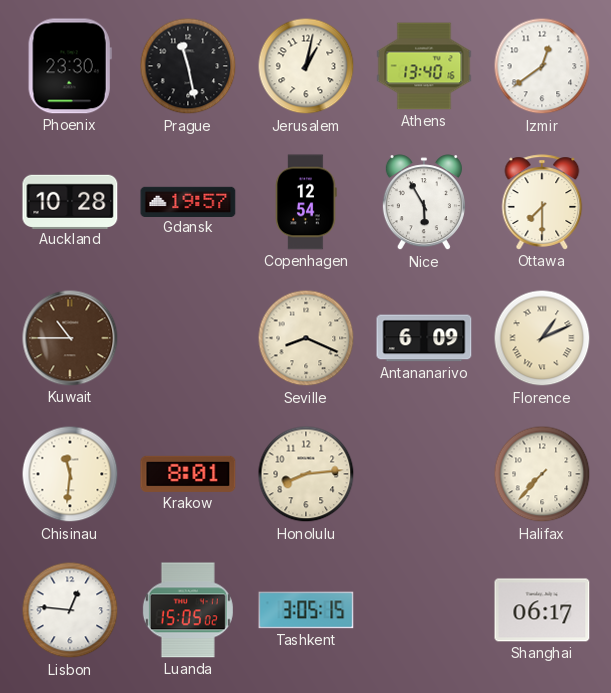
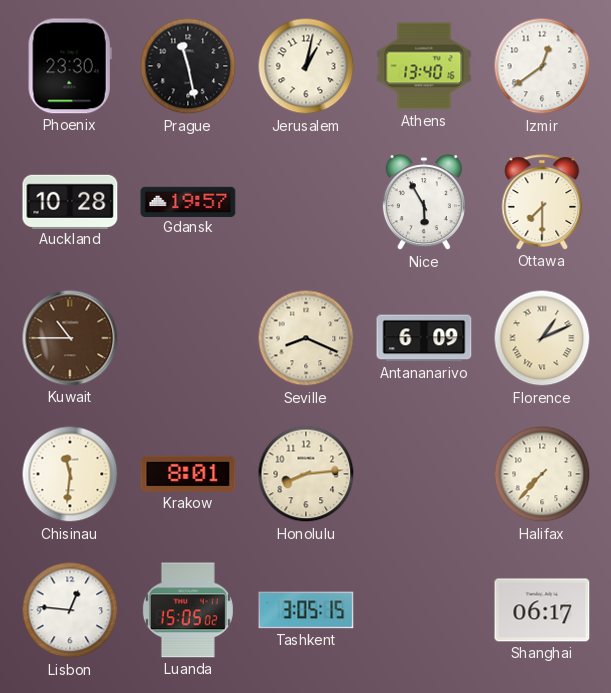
Copenhagen: 12:54 -> none (306, 202)
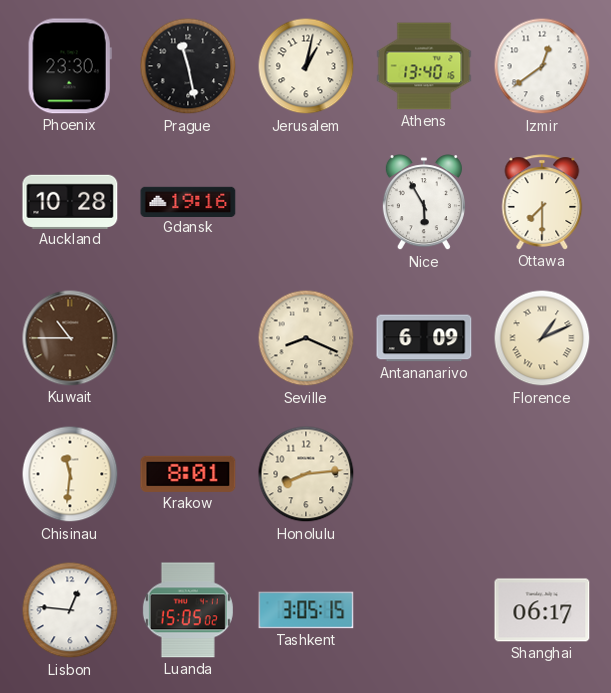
Gdansk: 19:57 -> 19:16 (188, 201)
Halifax: 7:37 -> none (542, 474)
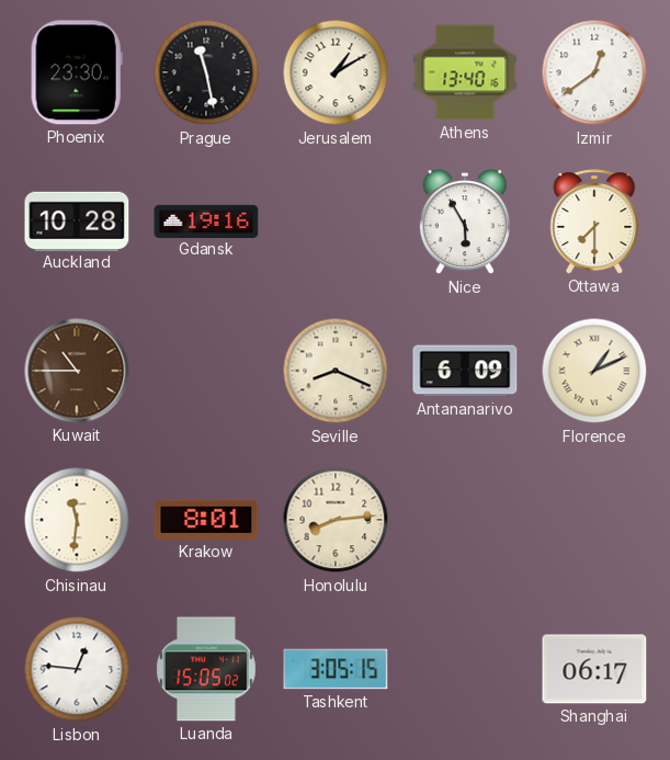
Jerusalem: 1:02 -> 1:10 (336, 72)
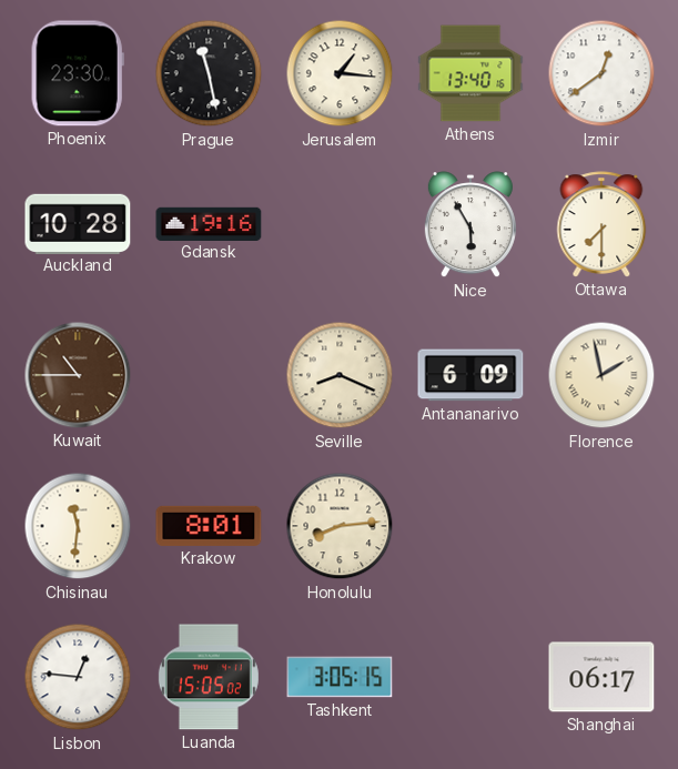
Jerusalem: 1:10 -> 1:16 (340, 73)
Florence: 1:11 -> 1:58 (601, 375)
